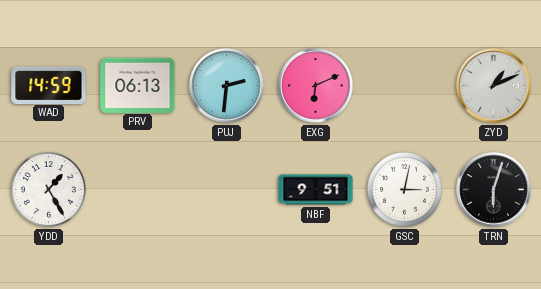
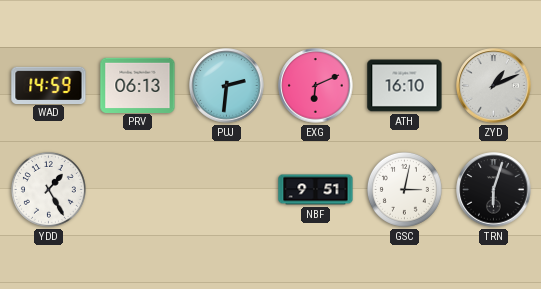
ATH: none -> 16:10 (405, 86)
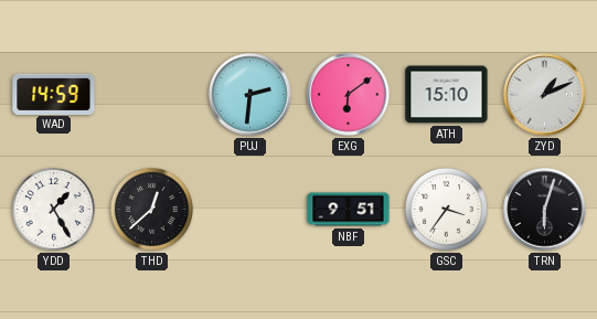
PRV: 06:13 -> none (138, 85)
EXG: 6:11 -> 6:09 (349, 95)
ATH: 16:10 -> 15:10 (447, 95)
THD: none -> 12:38 (151, 209)
GSC: 3:02 -> 3:36 (446, 209)
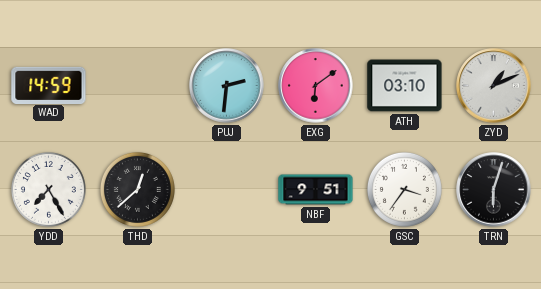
ATH: 15:10 -> 03:10 (405, 86)
YDD: 1:25 -> 7:25 (48, 189)
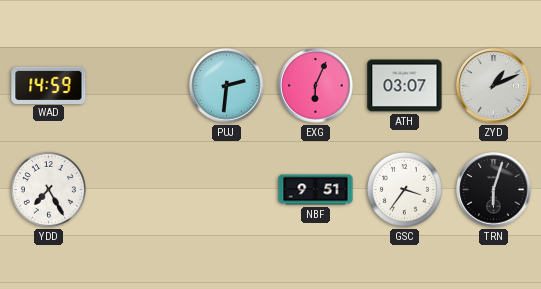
EXG: 6:09 -> 6:04 (316, 86)
ATH: 03:10 -> 03:07 (405, 86)
THD: 12:38 -> none (137, 189)
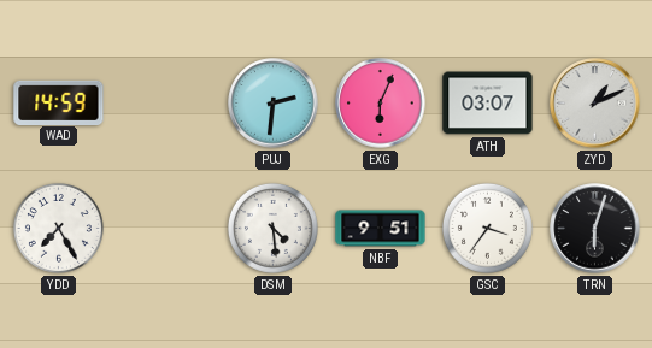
DSM: none -> 4:29 (272, 228)
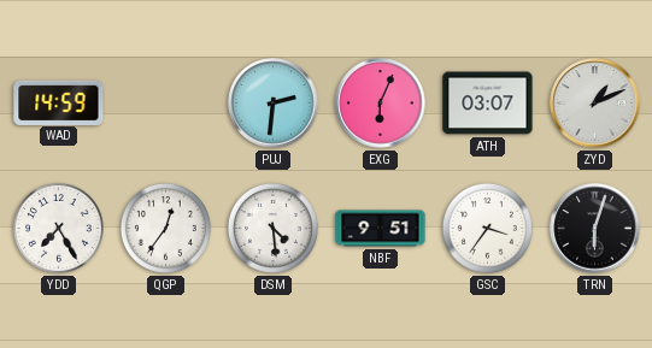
QGP: none -> 12:36 (165, 228)
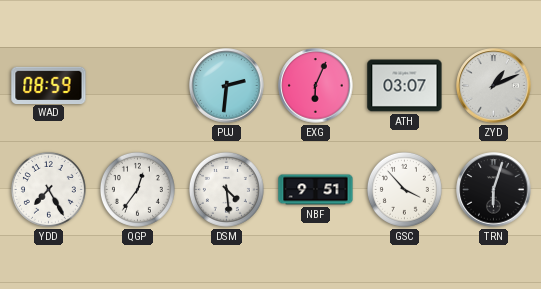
WAD: 14:59 -> 08:59 (49, 85)
GSC: 3:36 -> 3:53 (404, 189)
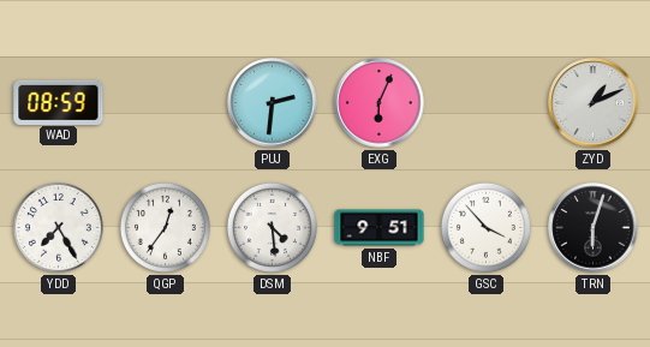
ATH: 03:07 -> none (405, 86)
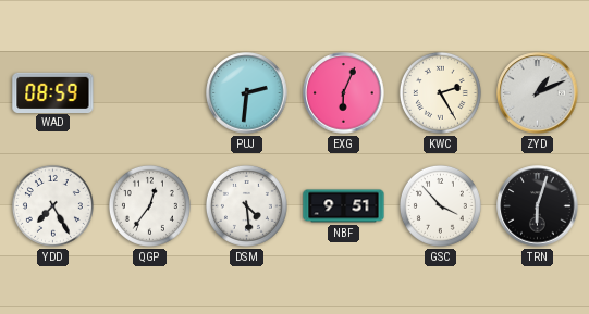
KWC: none -> 2:25 (440, 92)
